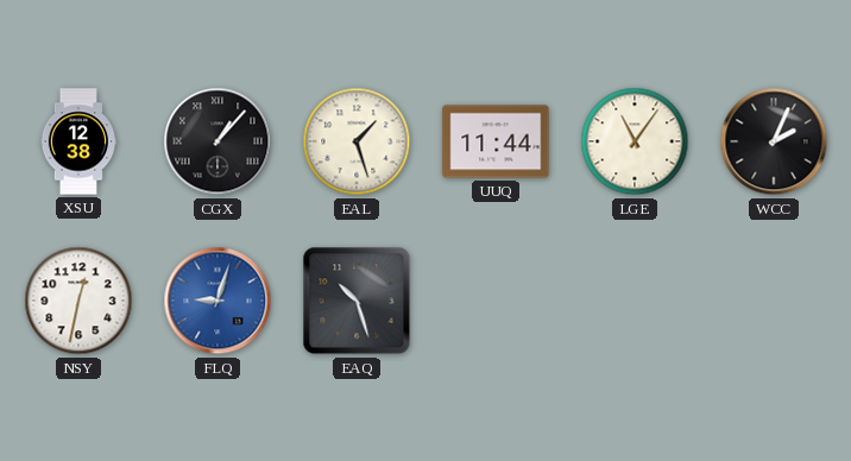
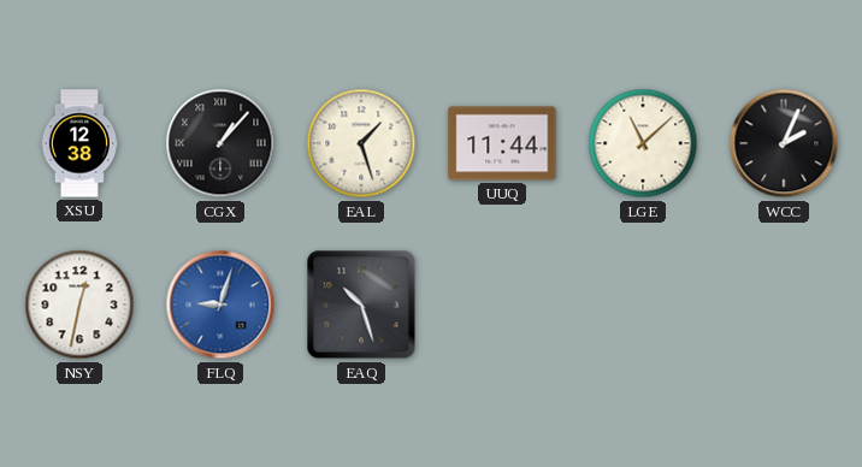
LGE: 11:06 -> 11:08 (643, 143)
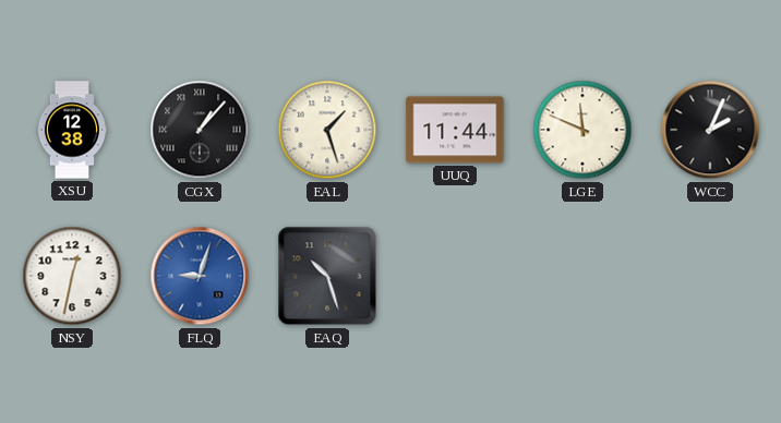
LGE: 11:08 -> 11:49 (582, 130)
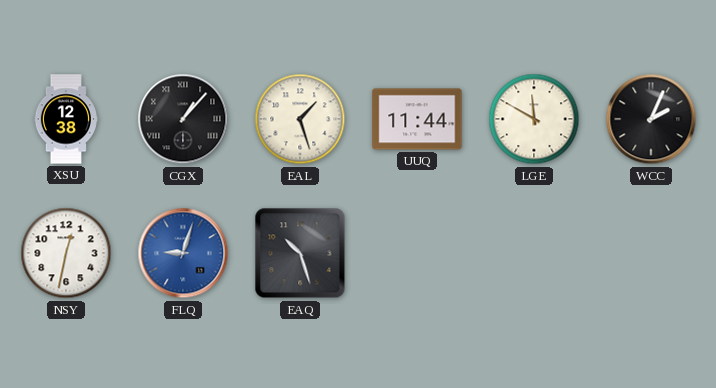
LGE: 11:49 -> 11:50 (534, 119)
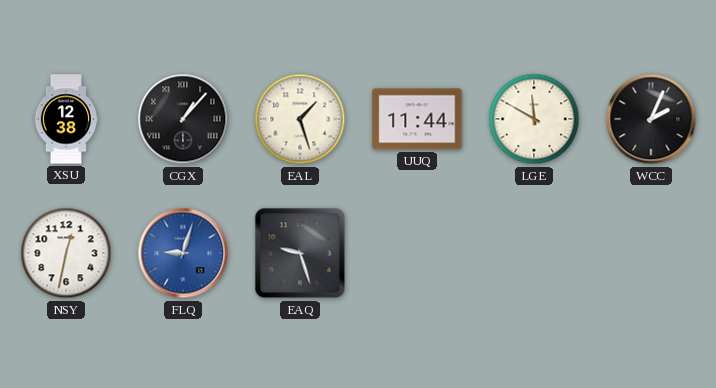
EAQ: 10:27 -> 9:27 (300, 253)
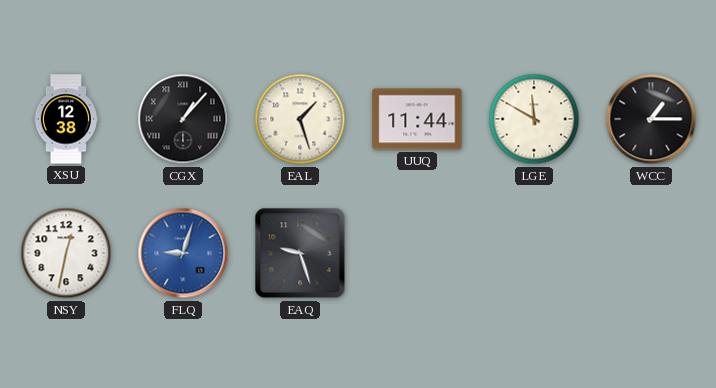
WCC: 2:04 -> 1:15 (651, 119)
